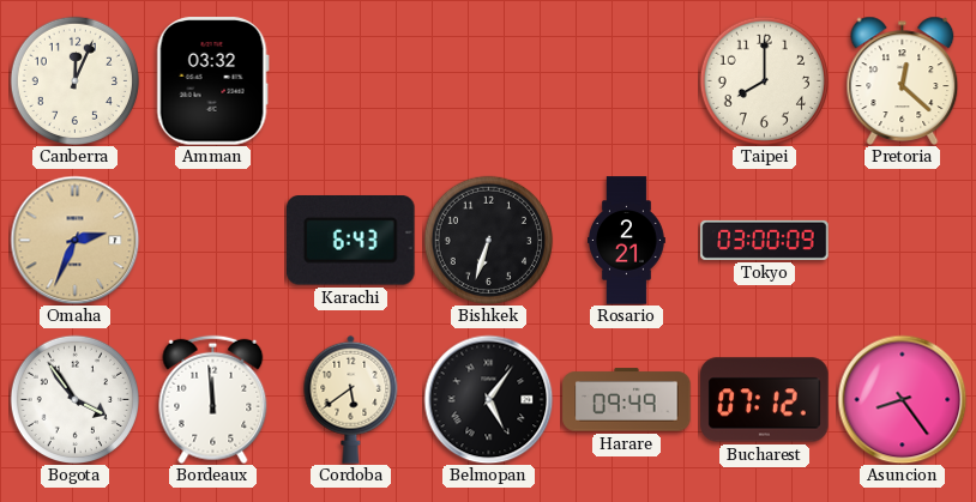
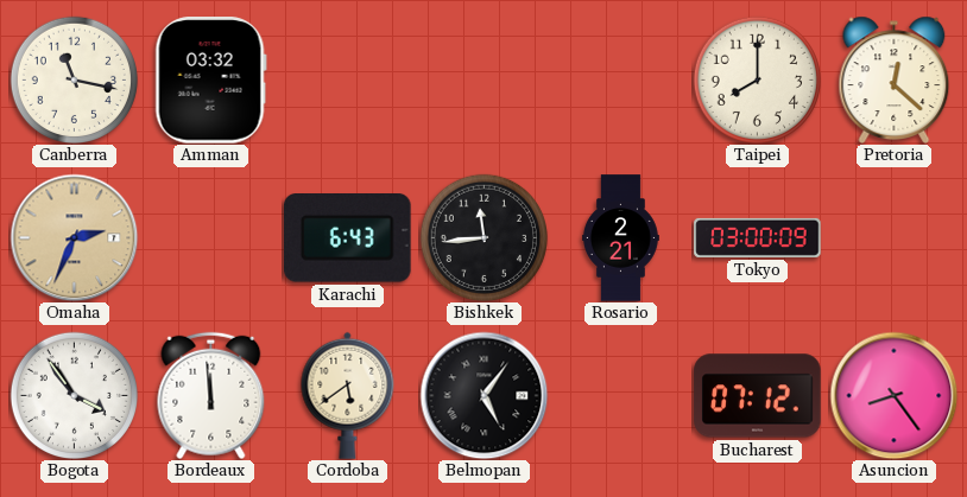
Canberra: 12:04 -> 11:17 (74, 79)
Bishkek: 6:33 -> 11:44 (483, 237)
Harare: 09:49 -> none (627, 400)
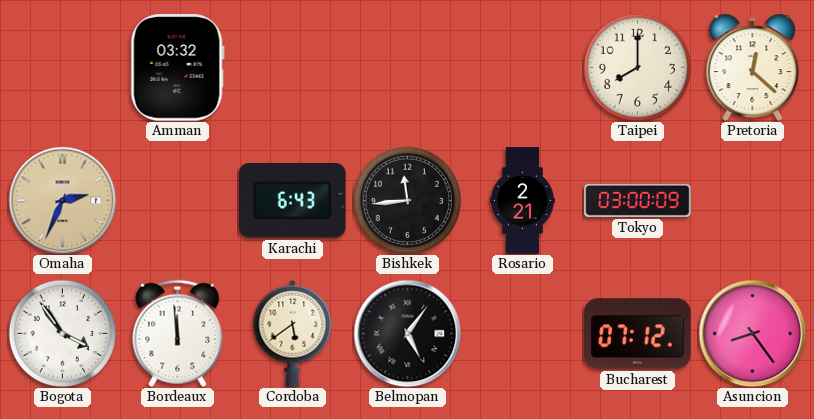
Canberra: 11:17 -> none (74, 79)
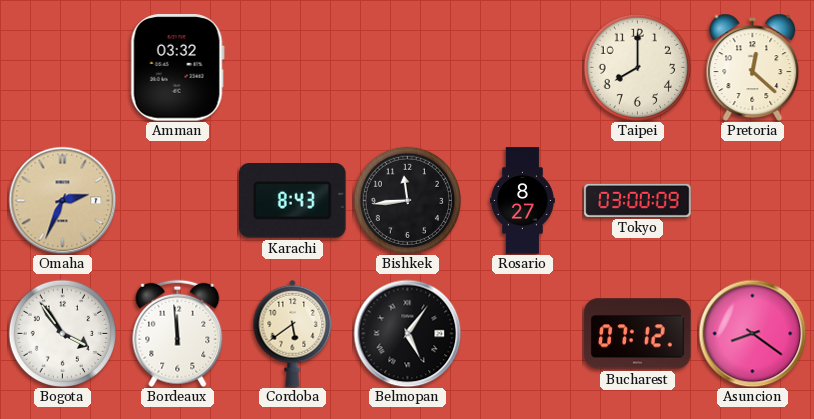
Karachi: 6:43 -> 8:43 (293, 201)
Rosario: 2:21 -> 8:27 (523, 201)
Asuncion: 8:24 -> 8:21 (752, 333)
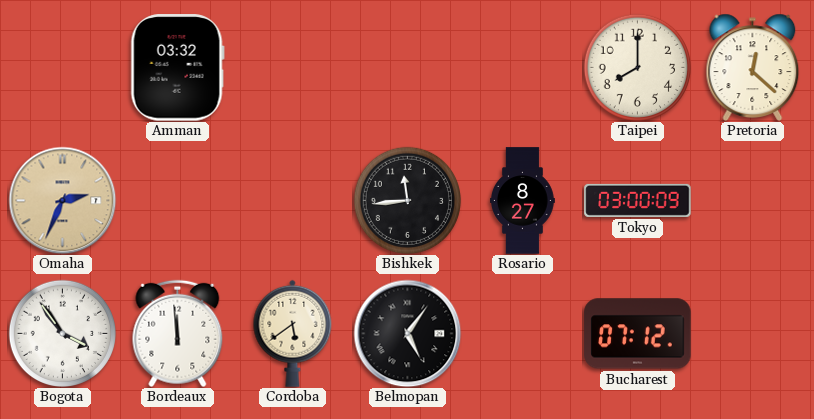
Karachi: 8:43 -> none (293, 201)
Asuncion: 8:21 -> none (752, 333)
